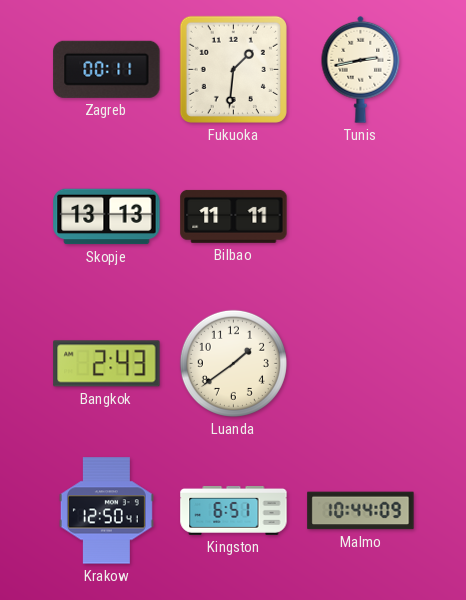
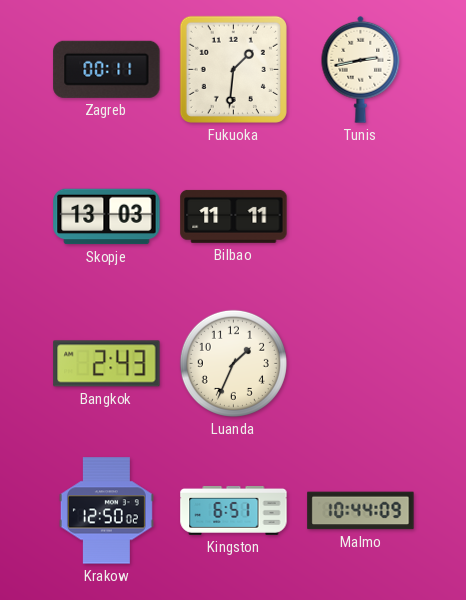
Skopje: 13:13 -> 13:03 (107, 217)
Luanda: 1:39 -> 1:34 (233, 363)
Krakow: 12:50:41 -> 12:50:02 (106, 511)
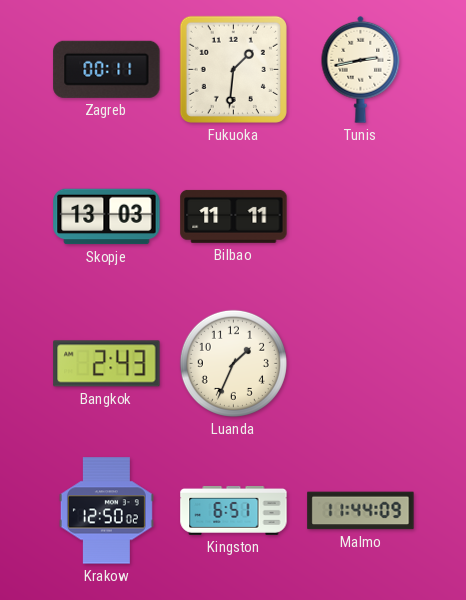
Malmo: 10:44 -> 11:44 (361, 511)
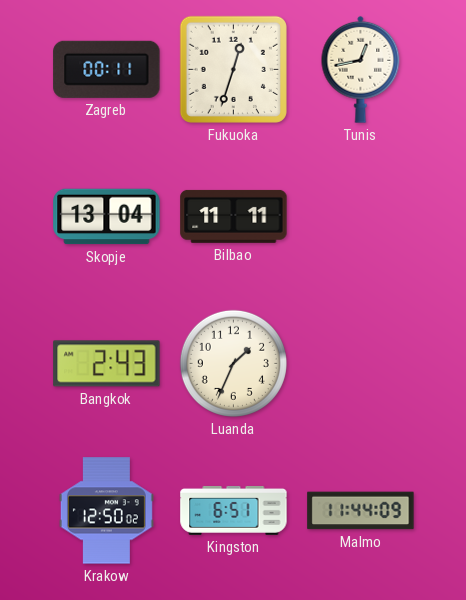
Fukuoka: 1:31 -> 12:33 (233, 69)
Tunis: 2:43 -> 12:43 (361, 69)
Skopje: 13:03 -> 13:04 (107, 217)
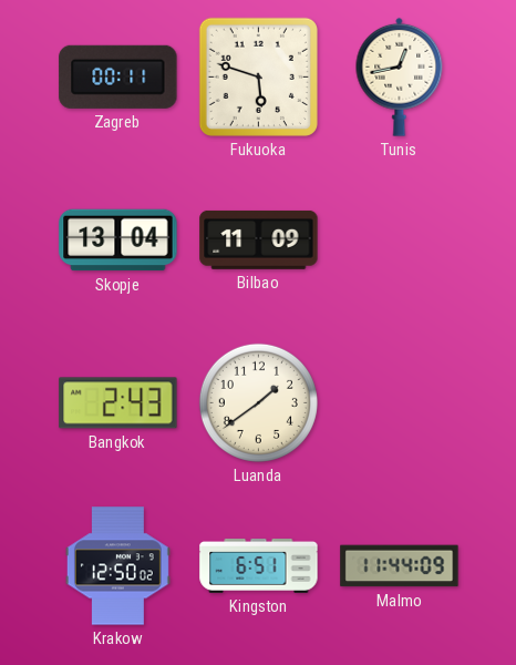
Fukuoka: 12:33 -> 5:48 (258, 76)
Bilbao: 11:11 -> 11:09 (259, 239)
Luanda: 1:34 -> 1:39 (258, 402)
